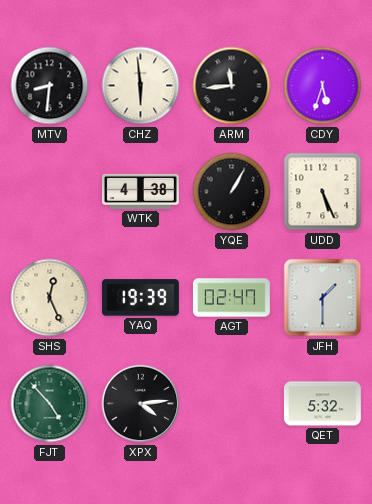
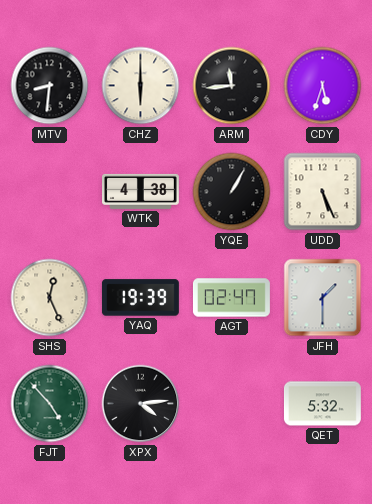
CHZ: 5:59 -> 6:00 (141, 86)
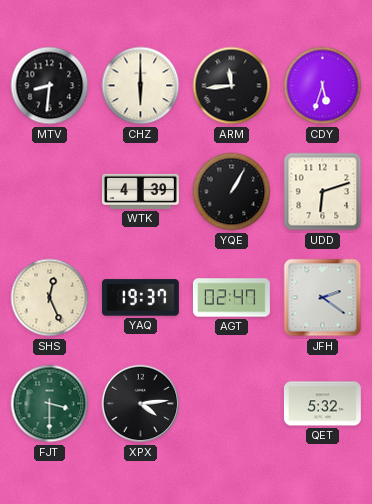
WTK: 4:38 -> 4:39 (141, 191)
UDD: 5:26 -> 6:12 (323, 192)
YAQ: 19:39 -> 19:37 (140, 298)
JFH: 1:30 -> 2:21 (323, 298)
FJT: 4:53 -> 3:30 (50, 404)
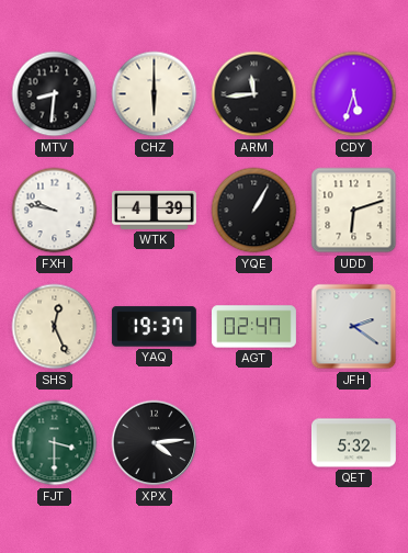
FXH: none -> 9:47 (55, 211)
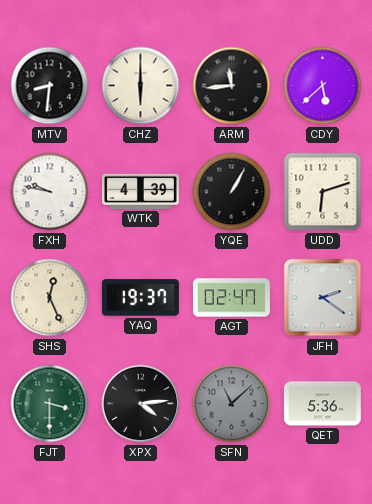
CDY: 5:33 -> 5:38 (323, 86)
SFN: none -> 11:08 (232, 404)
QET: 5:32 -> 5:36 (322, 404)
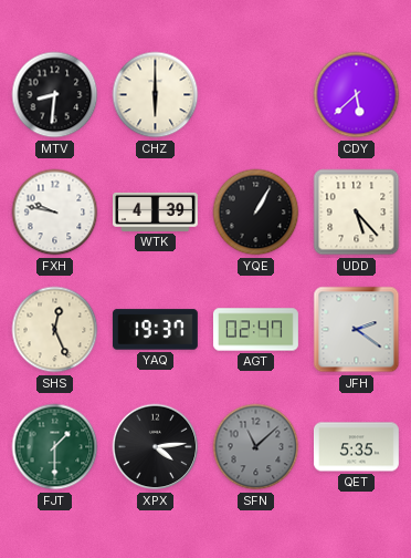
ARM: 11:44 -> none (232, 86)
UDD: 6:12 -> 5:23 (357, 213)
FJT: 3:30 -> 1:30 (55, 447)
QET: 5:36 -> 5:35 (356, 447)
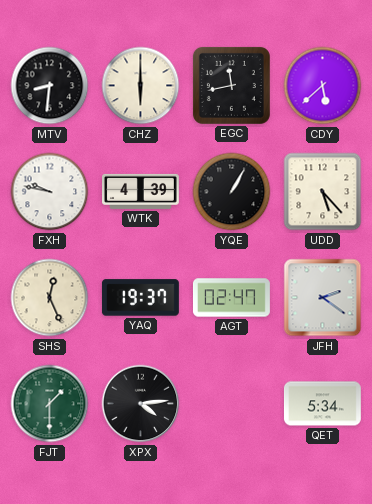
EGC: none -> 11:43 (231, 85)
SFN: 11:08 -> none (256, 447)
QET: 5:35 -> 5:34 (322, 404)
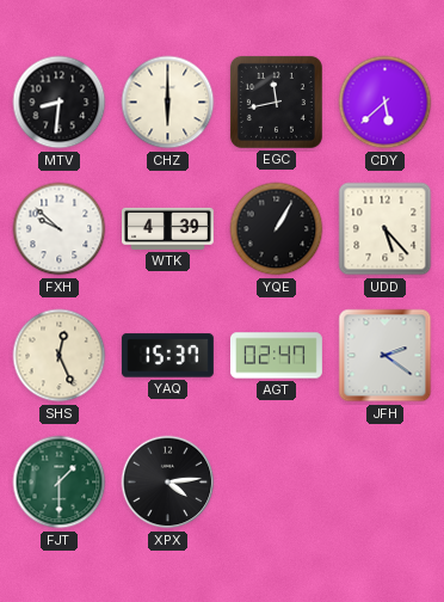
FXH: 9:47 -> 9:52 (60, 229)
YAQ: 19:37 -> 15:37 (167, 356)
QET: 5:34 -> none (322, 404)
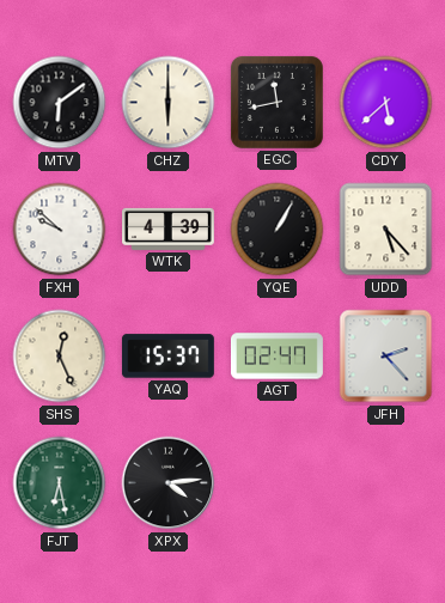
MTV: 8:31 -> 6:09 (60, 103)
JFH: 2:21 -> 2:23 (386, 357)
FJT: 1:30 -> 6:28 (60, 483)
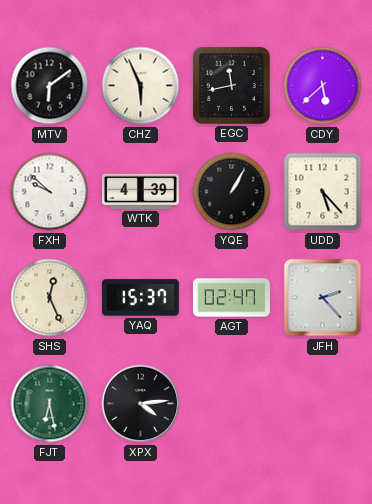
CHZ: 6:00 -> 5:56 (141, 86)
